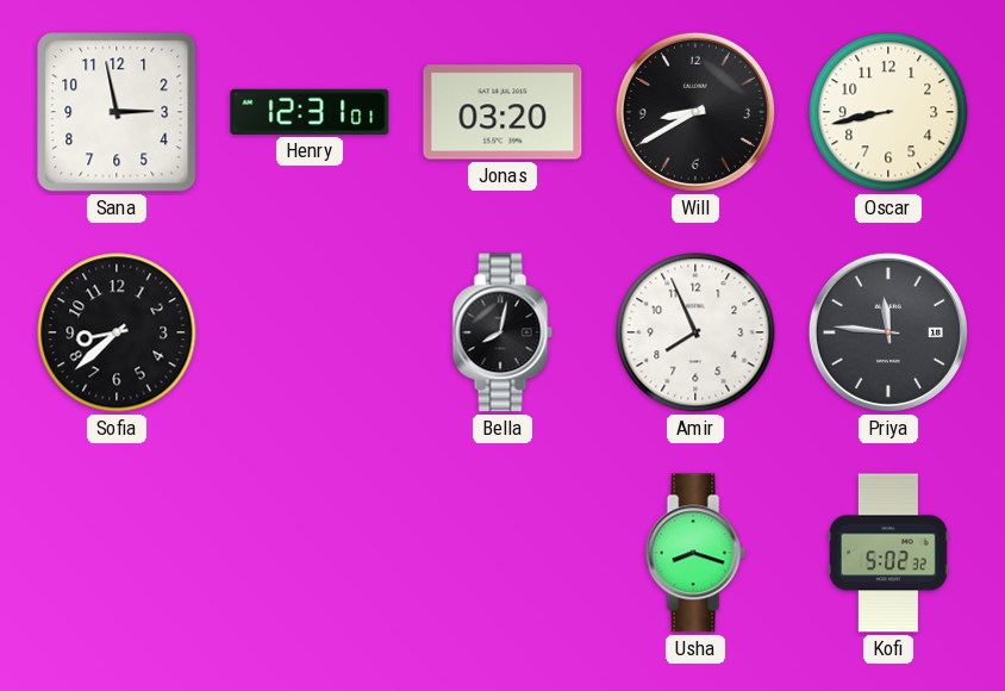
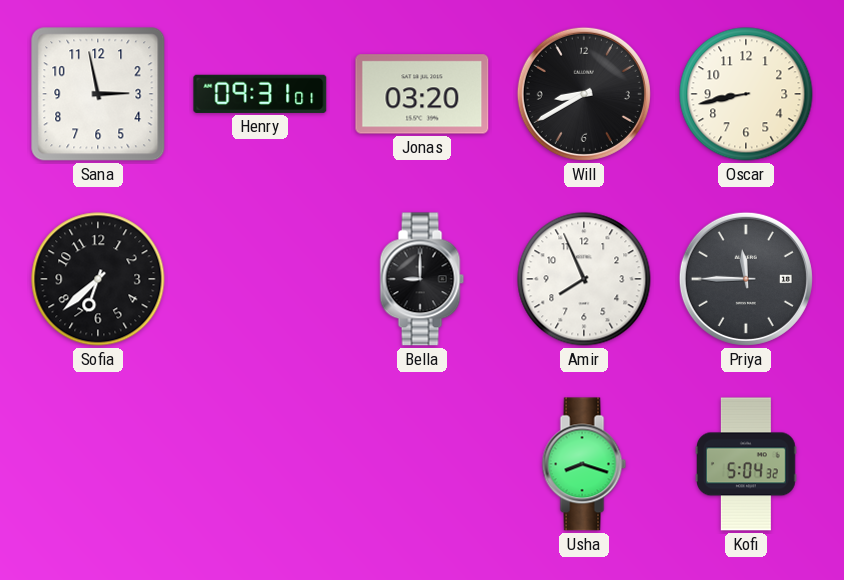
Henry: 12:31 -> 09:31 (260, 94)
Sofia: 8:38 -> 6:38 (98, 279)
Bella: 8:02 -> 9:00 (422, 279)
Priya: 11:46 -> 11:45 (746, 279)
Kofi: 5:02 -> 5:04 (747, 464)
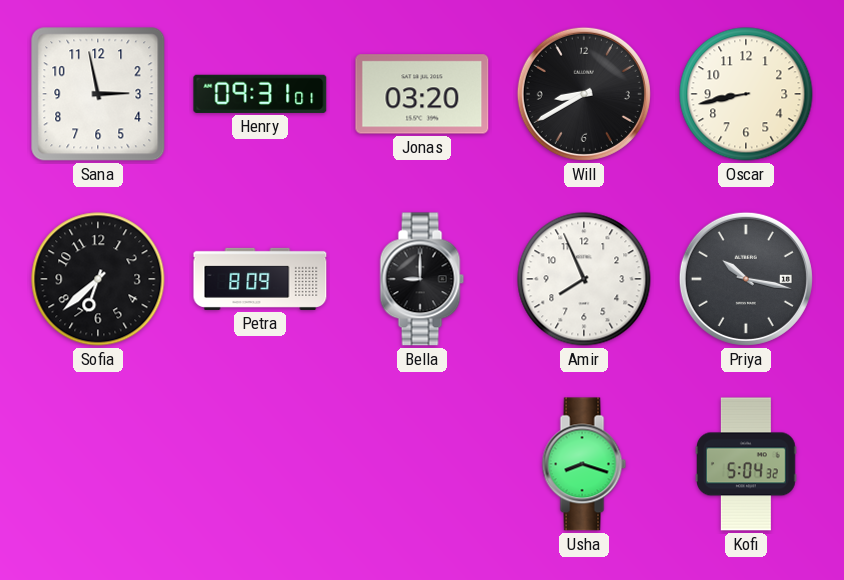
Petra: none -> 8:09 (260, 279)
Priya: 11:45 -> 10:17 (746, 279)
